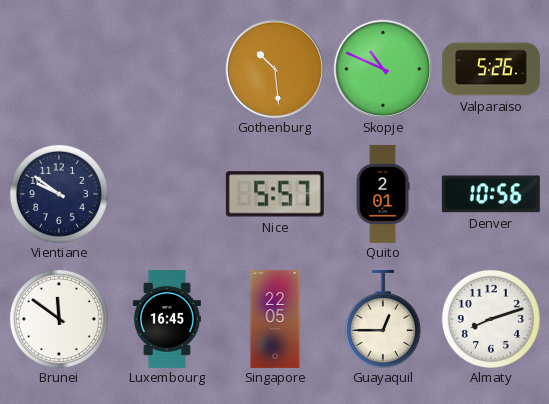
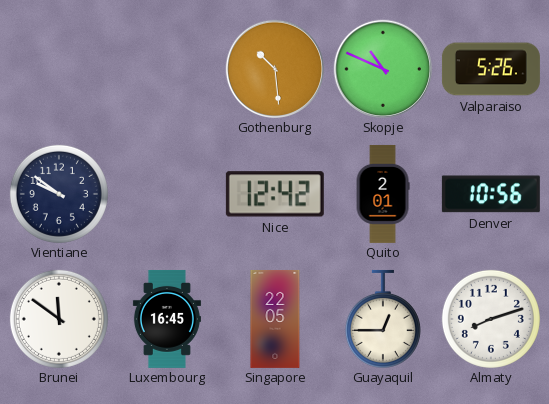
Nice: 5:57 -> 12:42 (275, 194)
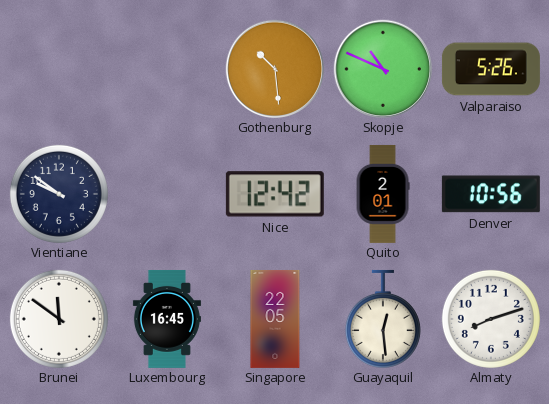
Guayaquil: 12:45 -> 12:29 (383, 319)
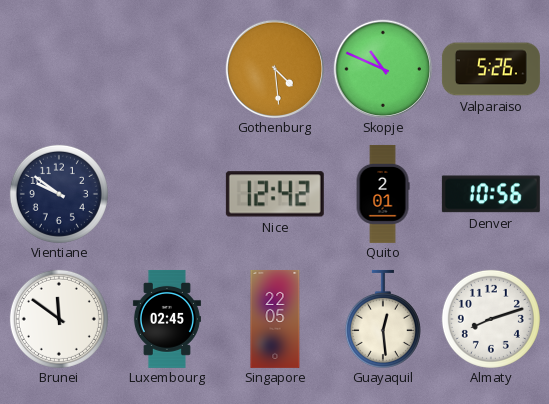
Gothenburg: 10:29 -> 4:29 (274, 68)
Luxembourg: 16:45 -> 02:45 (167, 319)
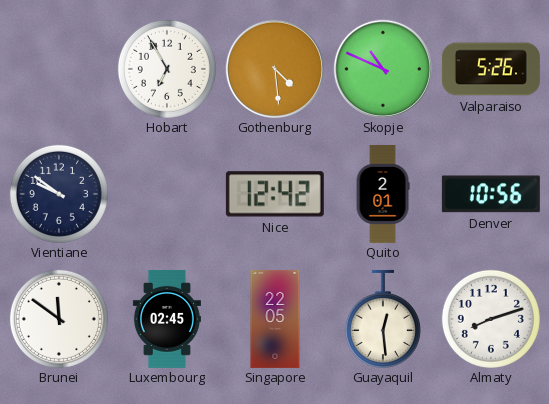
Hobart: none -> 6:55 (167, 69)
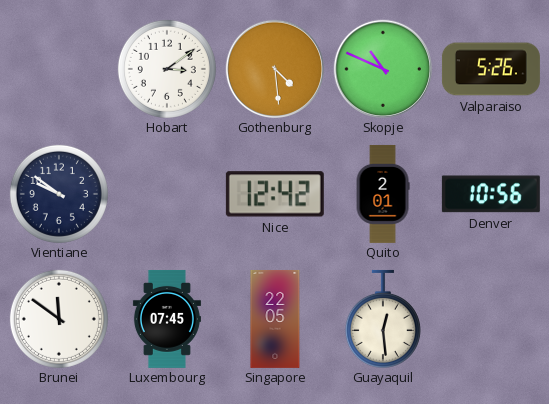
Hobart: 6:55 -> 3:09 (167, 69)
Luxembourg: 02:45 -> 07:45 (167, 319)
Almaty: 8:12 -> none (491, 319)
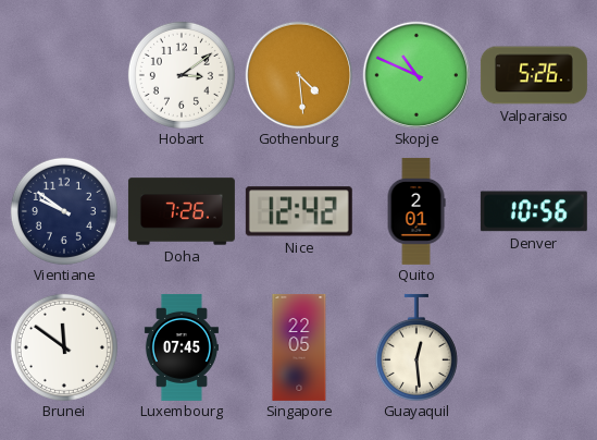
Doha: none -> 7:26 (182, 211)
